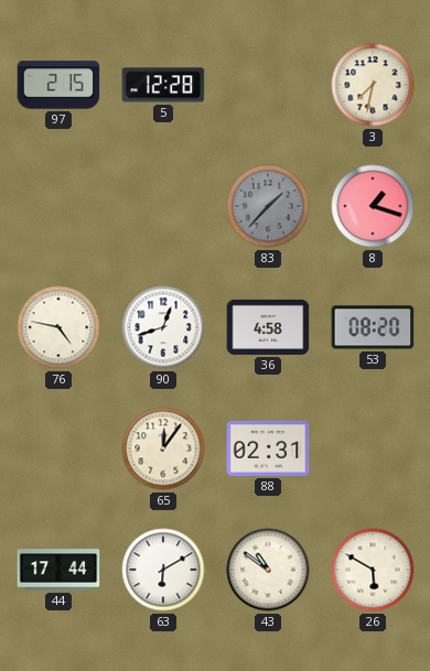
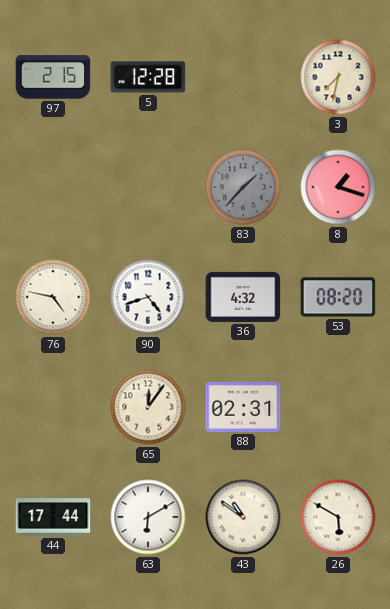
90: 12:42 -> 4:42 (148, 297)
36: 4:58 -> 4:32 (243, 297)
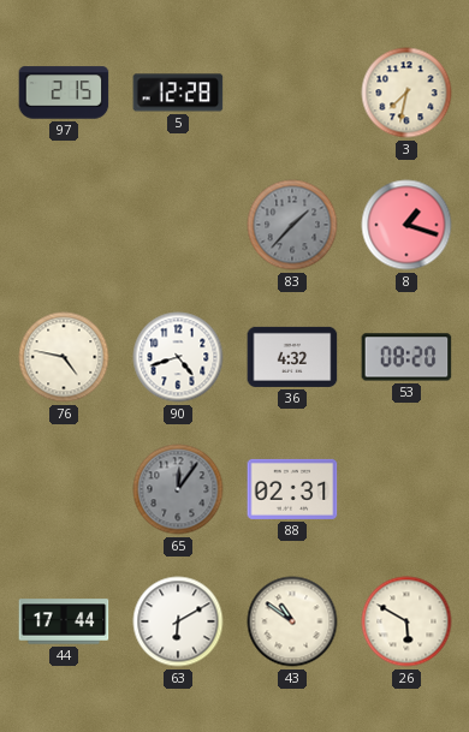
65 dial: cream -> grey (178, 489)
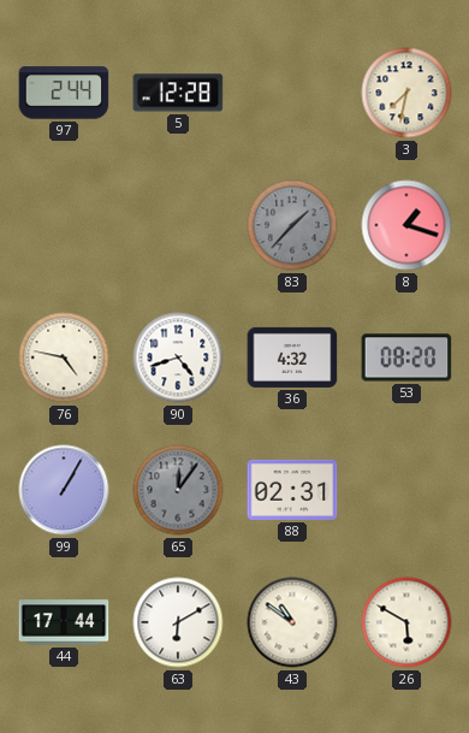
97: 2:15 -> 2:44 (64, 93)
99: none -> 1:05 (64, 490)
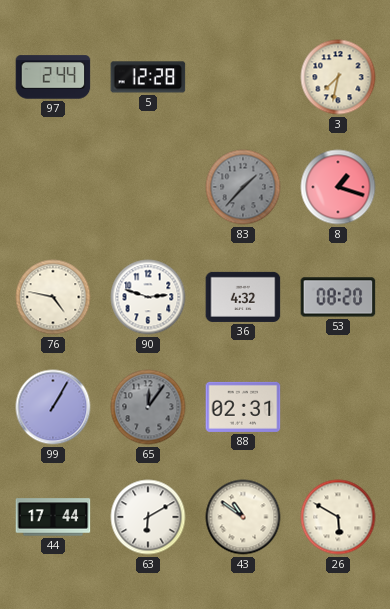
90: 4:42 -> 2:48 (148, 297)
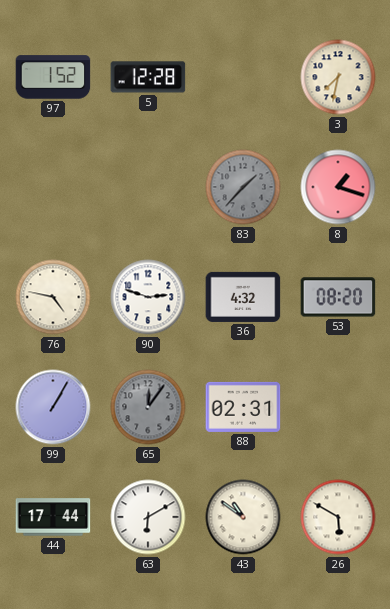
97: 2:44 -> 1:52 (53, 77)
